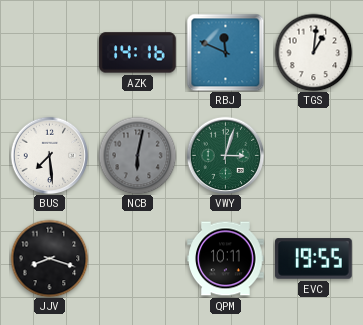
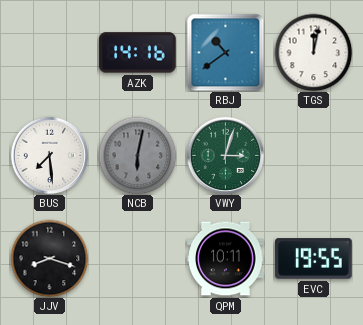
RBJ: 11:49 -> 10:39 (225, 52)
TGS: 1:01 -> 12:02 (313, 52)
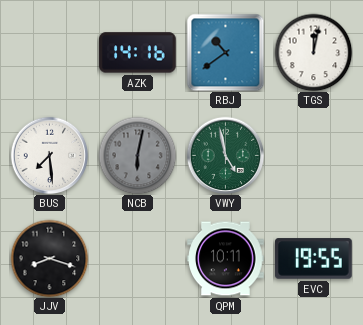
VWY: 3:03 -> 4:58 (225, 155)
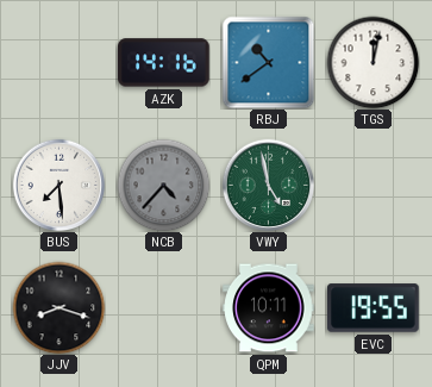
NCB: 6:02 -> 4:37 (163, 185)
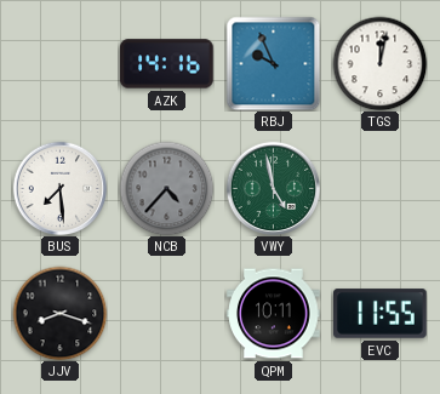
RBJ: 10:39 -> 9:56 (273, 63)
EVC: 19:55 -> 11:55 (381, 314)
